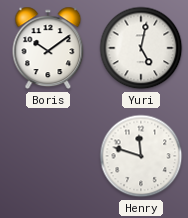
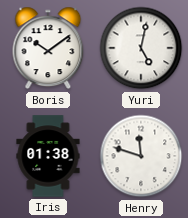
Iris: none -> 01:38 (48, 156)
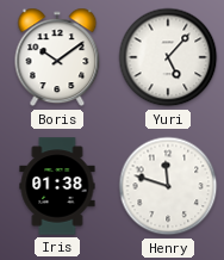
Yuri: 5:02 -> 5:07 (168, 57)
